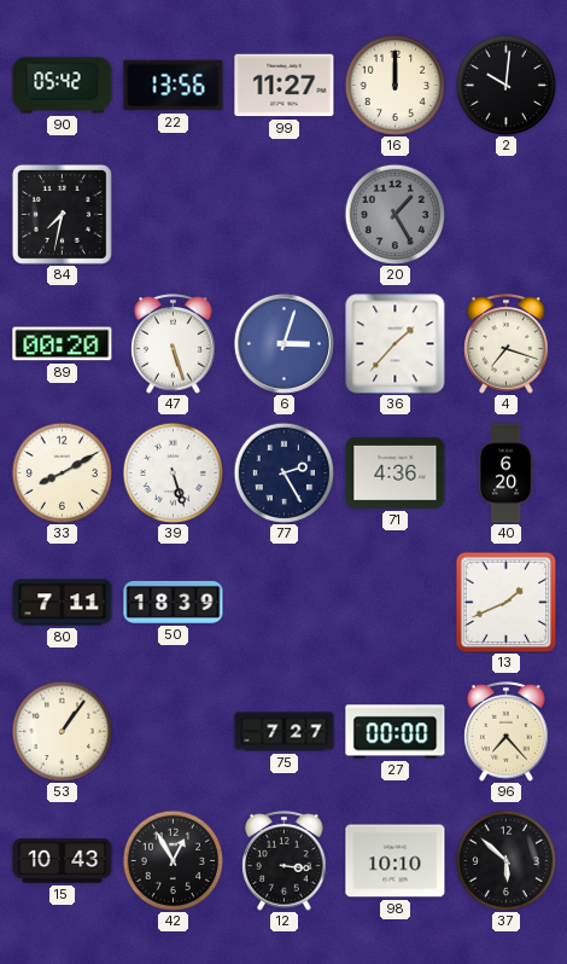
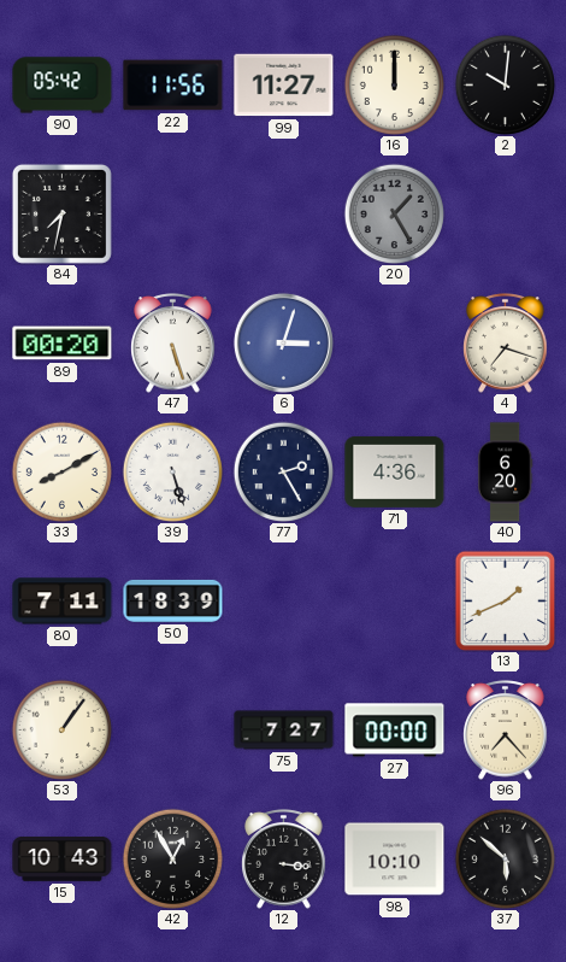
22: 13:56 -> 11:56 (173, 86)
36: 1:37 -> none (396, 344)
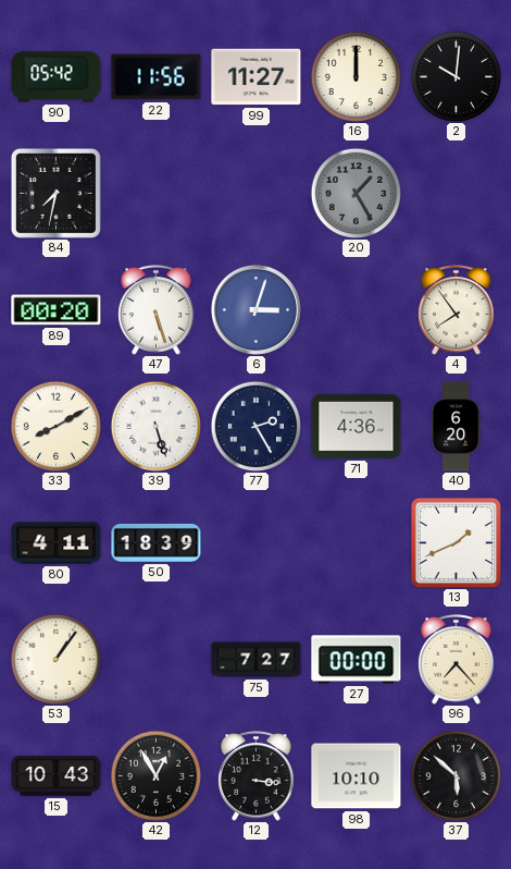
4: 7:18 -> 7:54 (457, 310)
80: 7:11 -> 4:11 (57, 543)
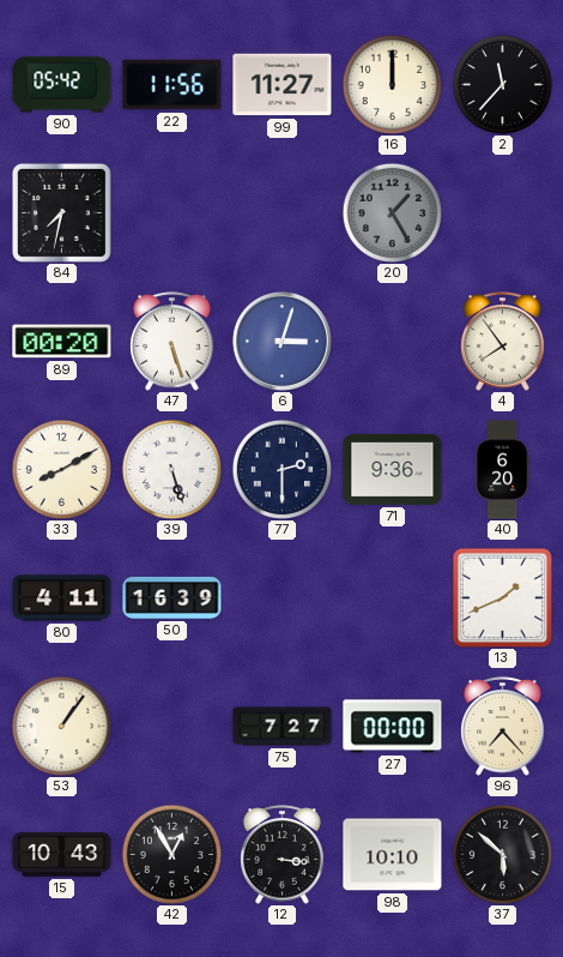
2: 10:01 -> 11:37 (502, 84)
77: 2:25 -> 2:30 (281, 469)
71: 4:36 -> 9:36 (393, 469)
50: 18:39 -> 16:39 (172, 597)
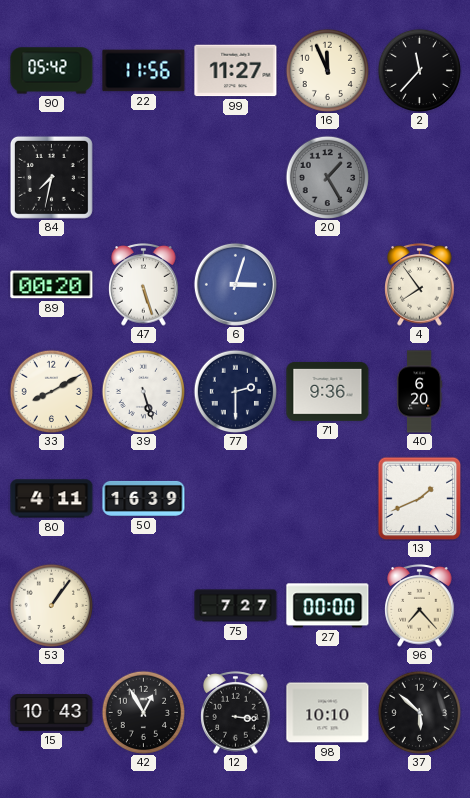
16: 12:00 -> 11:56 (327, 70)
